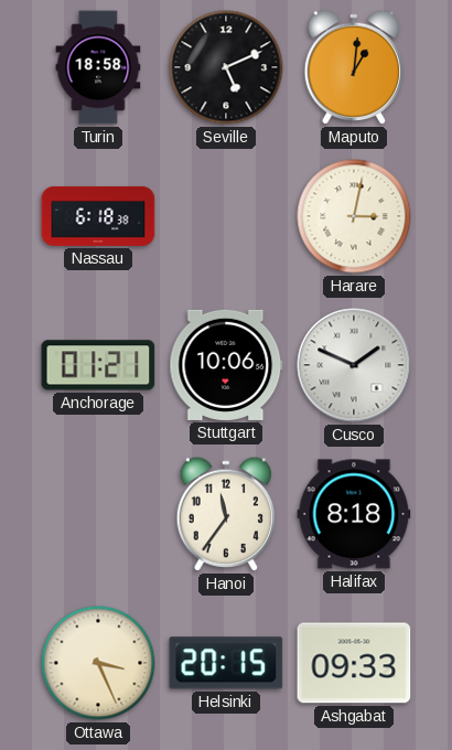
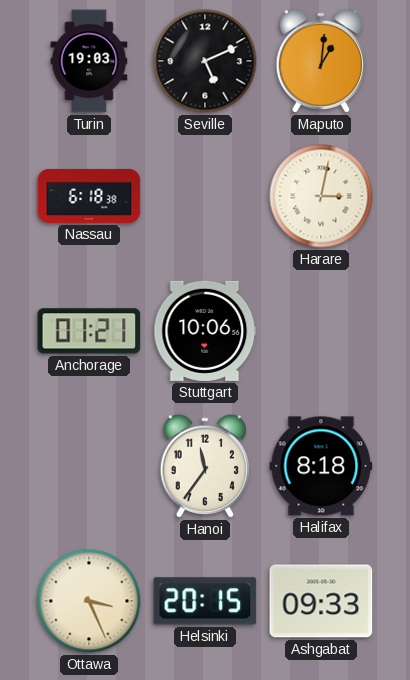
Turin: 18:58 -> 19:03 (89, 61)
Cusco: 1:49 -> none (354, 365)
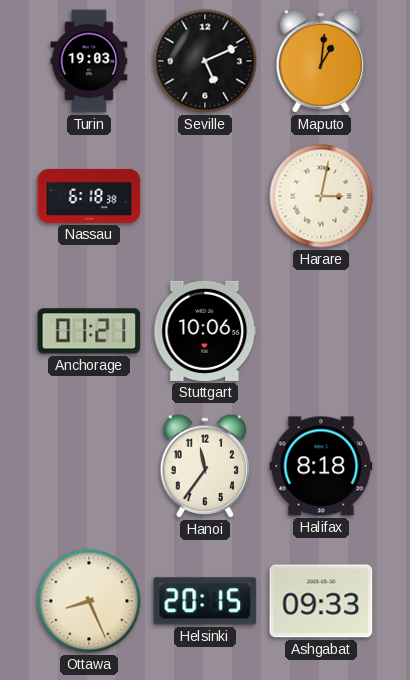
Ottawa: 3:26 -> 8:26 (89, 601)
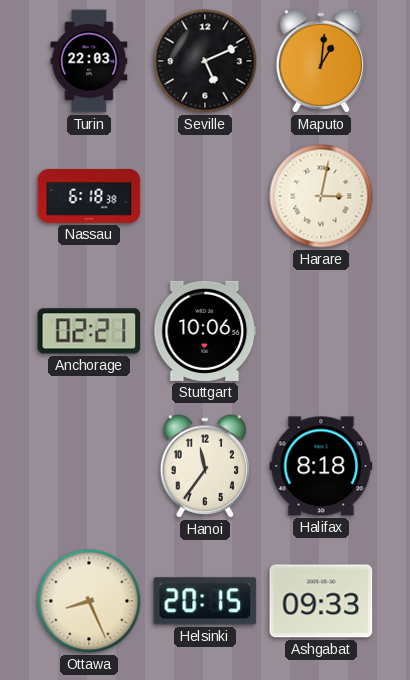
Turin: 19:03 -> 22:03 (89, 61)
Anchorage: 01:21 -> 02:21 (89, 331)
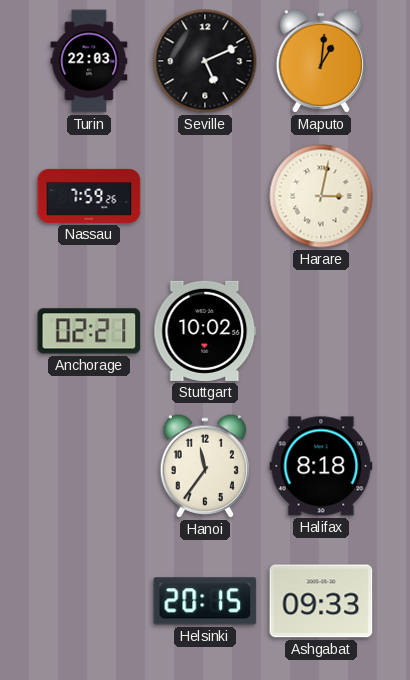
Nassau: 6:18 -> 7:59 (89, 196)
Stuttgart: 10:06 -> 10:02 (205, 331)
Ottawa: 8:26 -> none (89, 601)
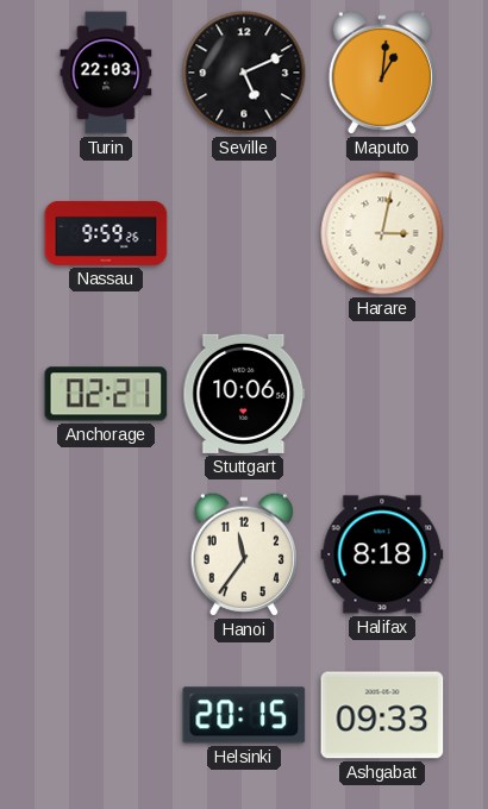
Nassau: 7:59 -> 9:59 (106, 233)
Stuttgart: 10:02 -> 10:06 (244, 394)
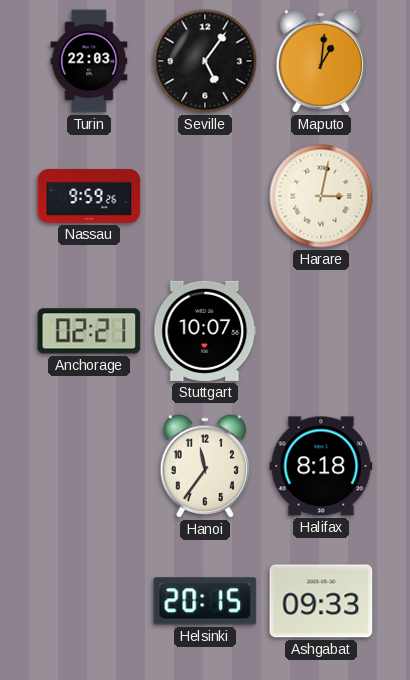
Seville: 5:11 -> 5:06 (205, 61)
Stuttgart: 10:06 -> 10:07 (205, 331)
